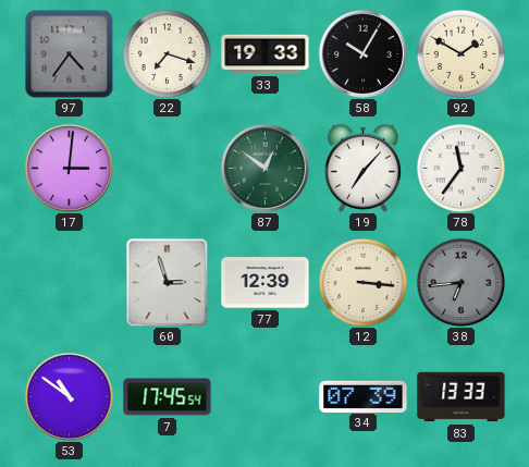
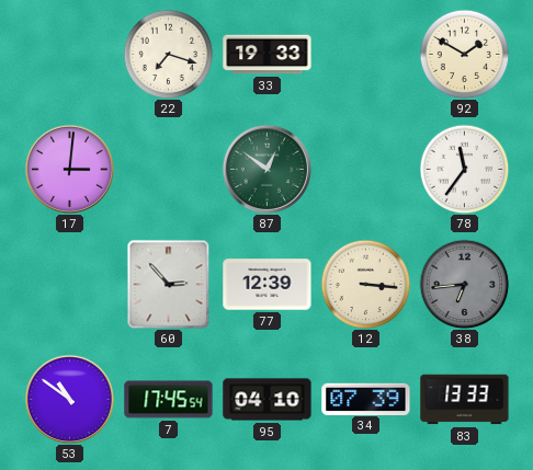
97: 4:36 -> none (69, 53)
58: 10:05 -> none (362, 53)
19: 7:07 -> none (362, 168)
60: 2:57 -> 2:53 (169, 284)
95: none -> 04:10 (268, 400)
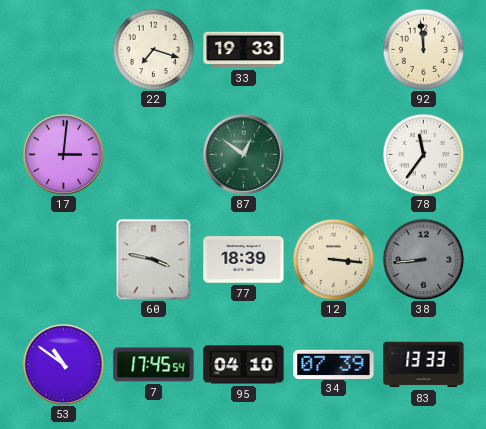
92: 1:50 -> 11:59 (423, 49)
60: 2:53 -> 3:47 (154, 259)
77: 12:39 -> 18:39 (244, 260)
38: 6:44 -> 8:44 (423, 259)
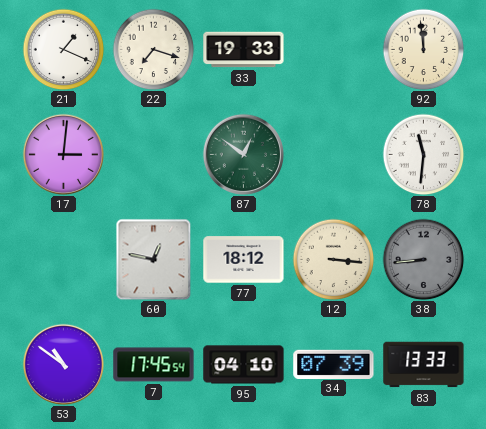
21: none -> 1:19 (63, 49)
78: 11:36 -> 11:31 (423, 154)
60: 3:47 -> 12:47 (154, 259)
77: 18:39 -> 18:12 (244, 260)
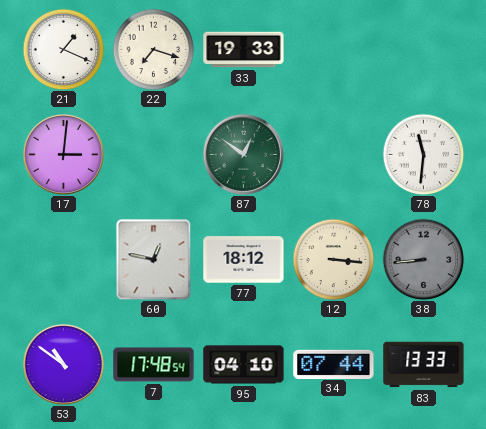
92: 11:59 -> none (423, 49)
7: 17:45 -> 17:48 (154, 365)
34: 07:39 -> 07:44 (334, 364)
